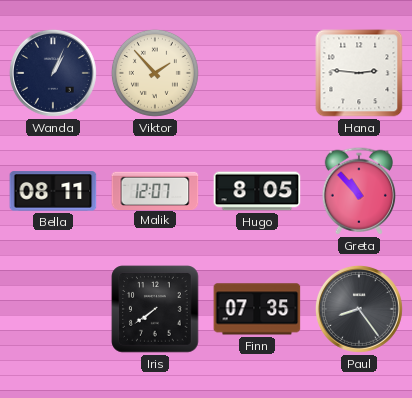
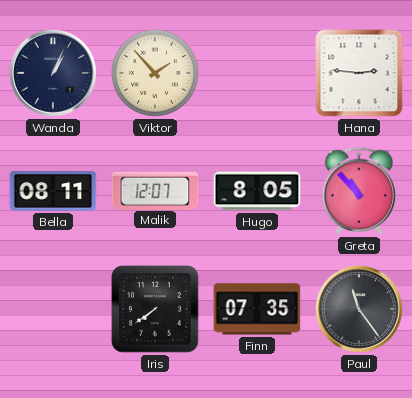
Paul: 8:24 -> 11:24 (359, 309)
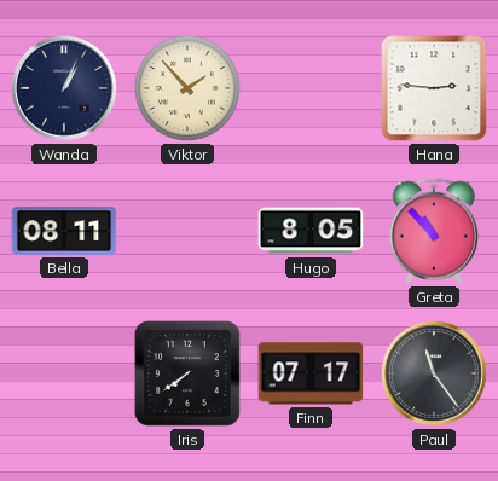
Malik: 12:07 -> none (155, 190)
Finn: 07:35 -> 07:17 (311, 373)
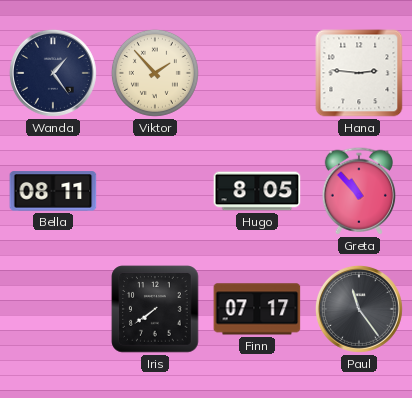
Wanda: 1:04 -> 1:24 (53, 73)
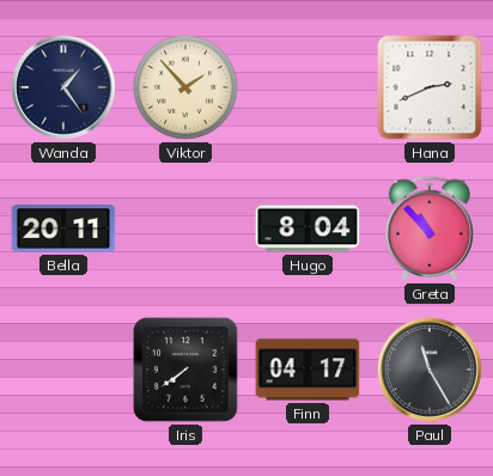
Hana: 2:46 -> 2:41 (430, 87)
Bella: 08:11 -> 20:11 (63, 228)
Hugo: 8:05 -> 8:04 (308, 228)
Finn: 07:17 -> 04:17 (308, 370)
Paul: 11:24 -> 11:25 (430, 370)
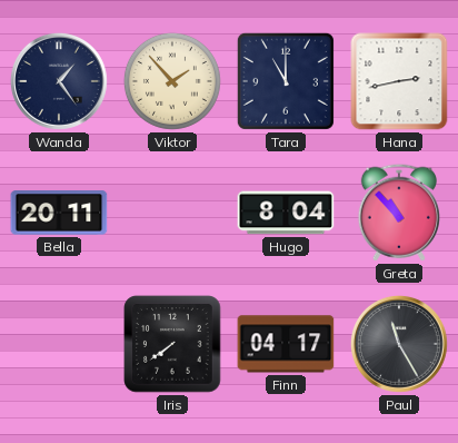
Tara: none -> 11:00 (286, 81)
Hana: 2:41 -> 2:43 (399, 81)
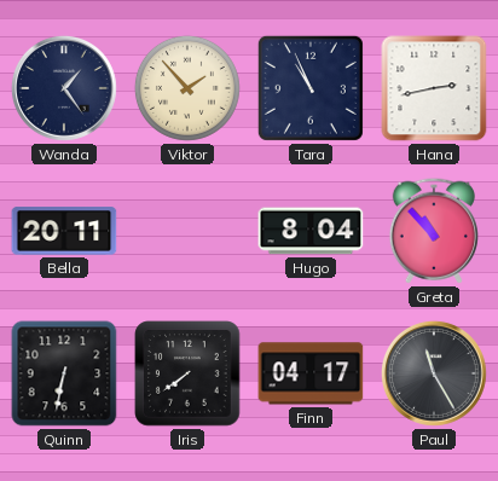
Tara: 11:00 -> 10:56 (311, 88)
Quinn: none -> 6:32 (64, 373)
